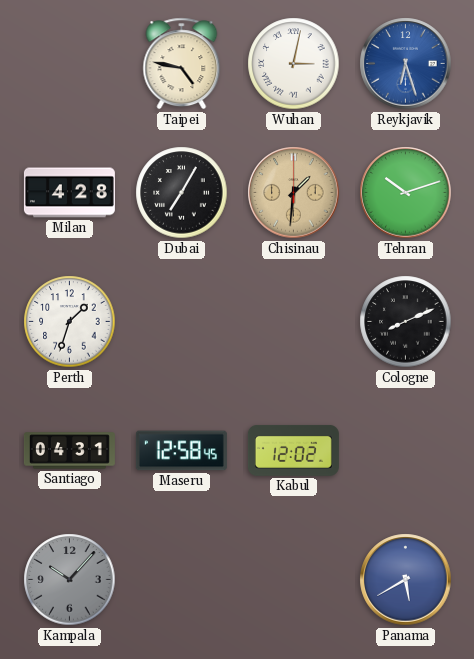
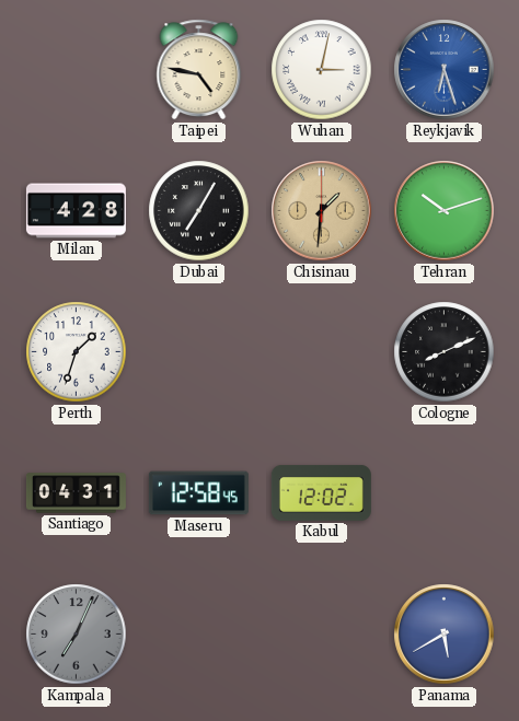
Kampala: 10:07 -> 7:04 (77, 635)
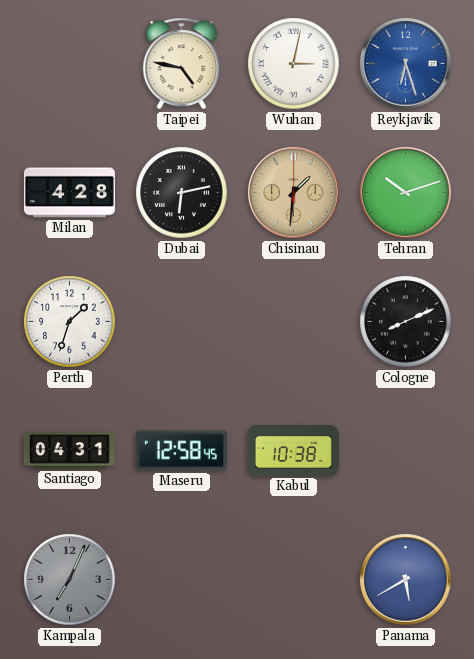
Dubai: 7:05 -> 6:13 (182, 193)
Kabul: 12:02 -> 10:38 (293, 450)
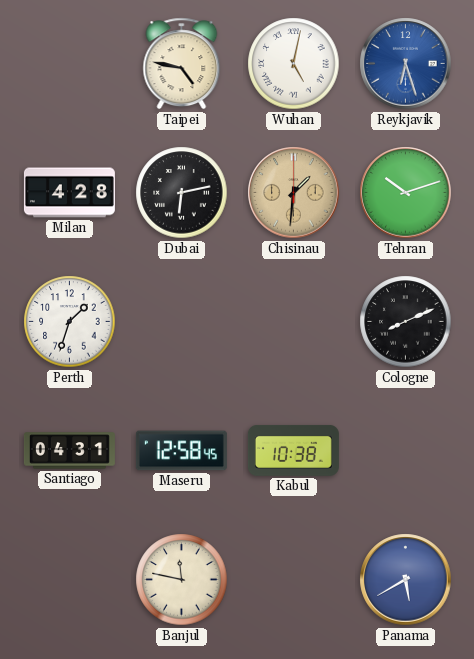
Wuhan: 3:02 -> 5:02 (294, 64)
Kampala: 7:04 -> none (70, 580)
Banjul: none -> 11:47 (182, 580)
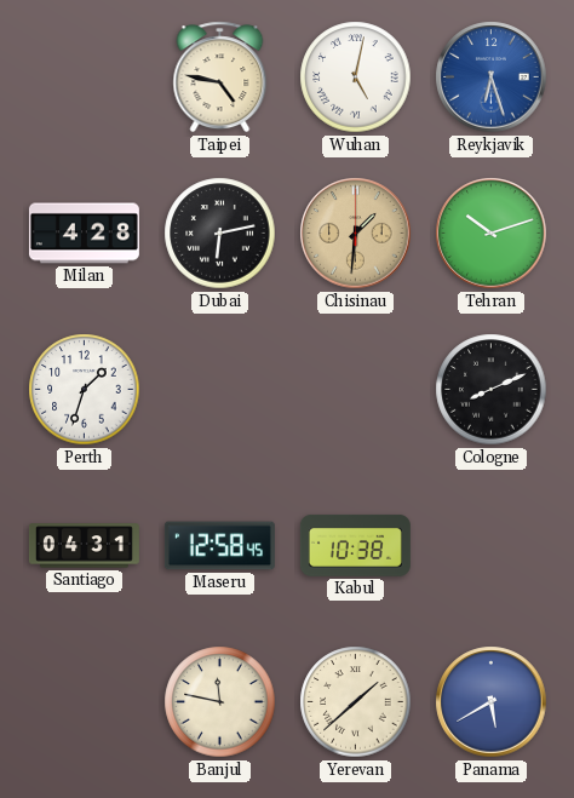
Yerevan: none -> 1:38 (356, 702)
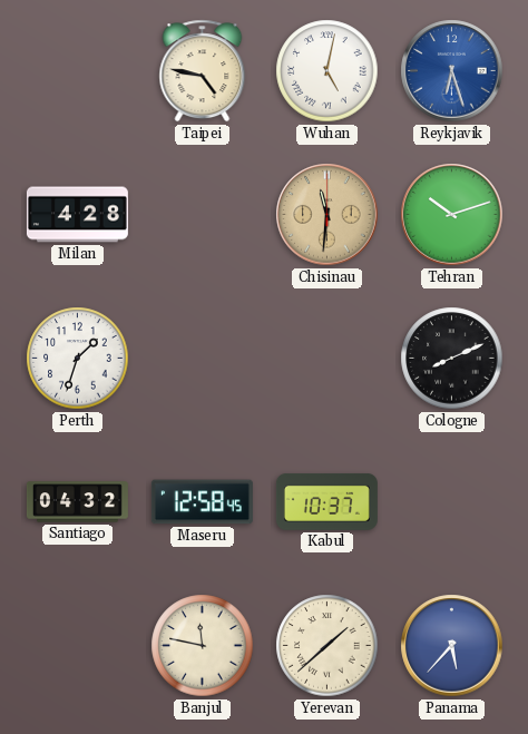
Dubai: 6:13 -> none (220, 234)
Chisinau: 1:31 -> 11:31 (327, 215)
Santiago: 04:31 -> 04:32 (77, 502)
Kabul: 10:38 -> 10:37 (326, 501)
Panama: 5:40 -> 5:37 (452, 646)
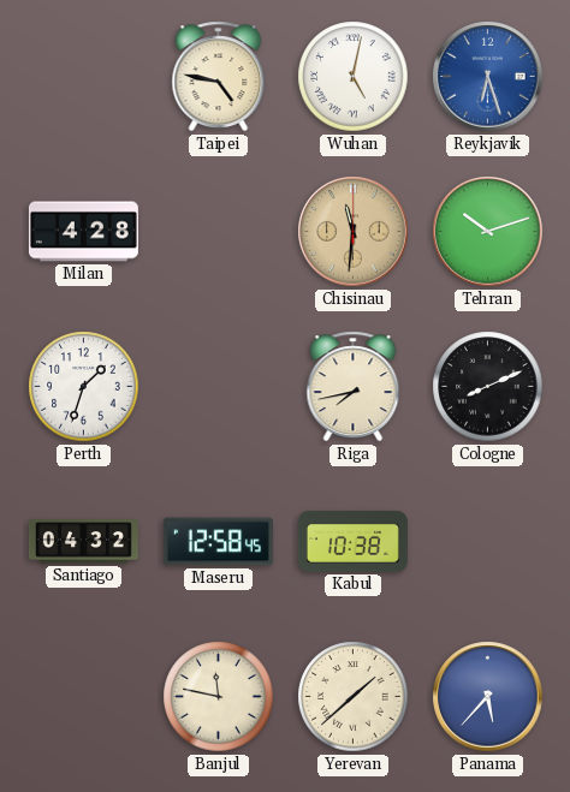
Riga: none -> 7:43 (354, 387)
Kabul: 10:37 -> 10:38 (352, 541)
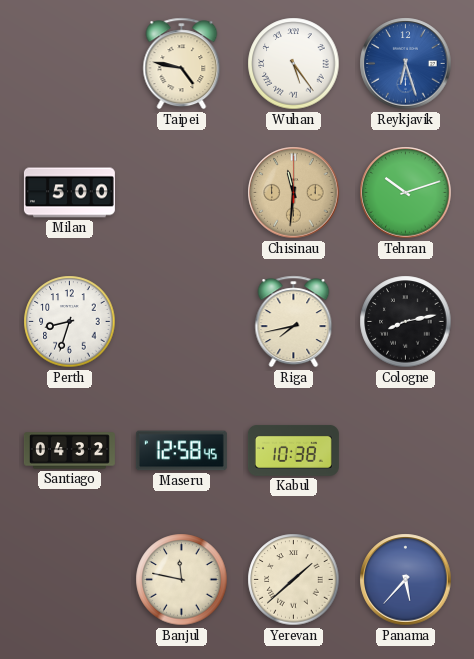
Wuhan: 5:02 -> 5:24 (294, 64)
Milan: 4:28 -> 5:00 (69, 193)
Perth: 1:33 -> 8:33 (70, 322)
Cologne: 8:11 -> 8:13 (406, 322)
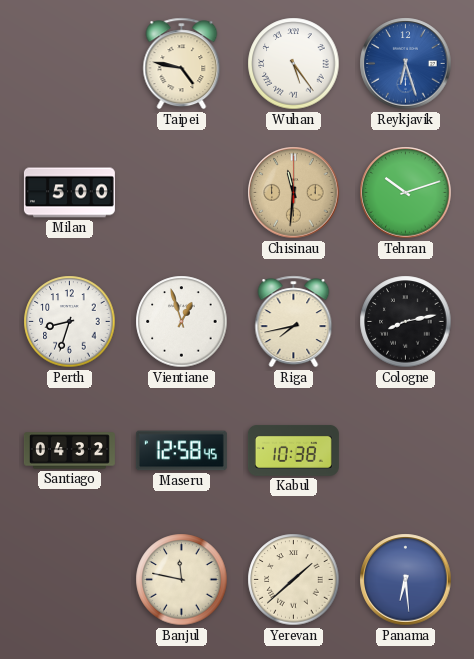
Vientiane: none -> 12:57 (182, 322)
Panama: 5:37 -> 6:29 (406, 580)
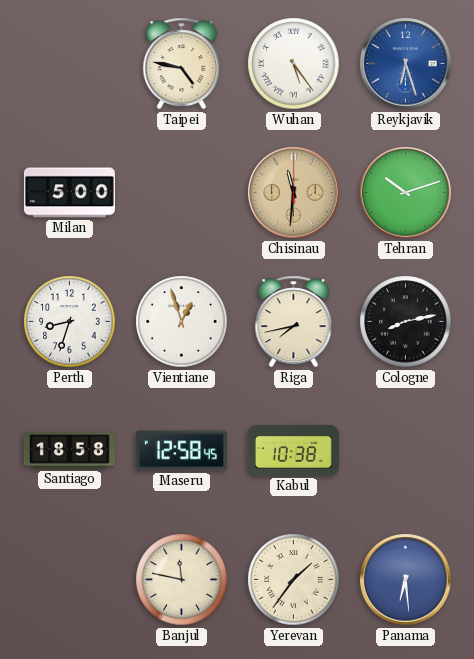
Santiago: 04:32 -> 18:58 (69, 451)
Yerevan: 1:38 -> 1:36 (294, 580)
